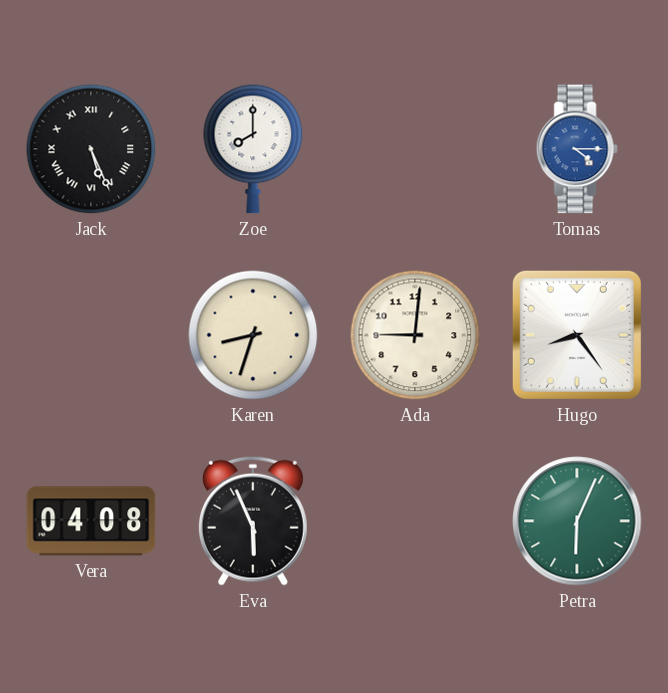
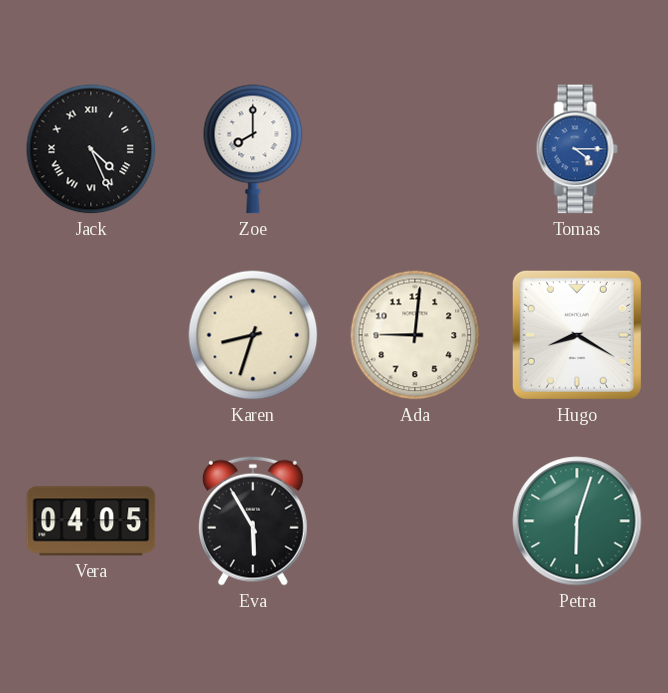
Jack: 5:26 -> 4:26 (91, 149)
Hugo: 8:24 -> 8:20 (577, 335)
Vera: 04:08 -> 04:05 (91, 521)
Eva: 5:56 -> 5:55 (253, 521)
Petra: 6:04 -> 6:03 (577, 521)
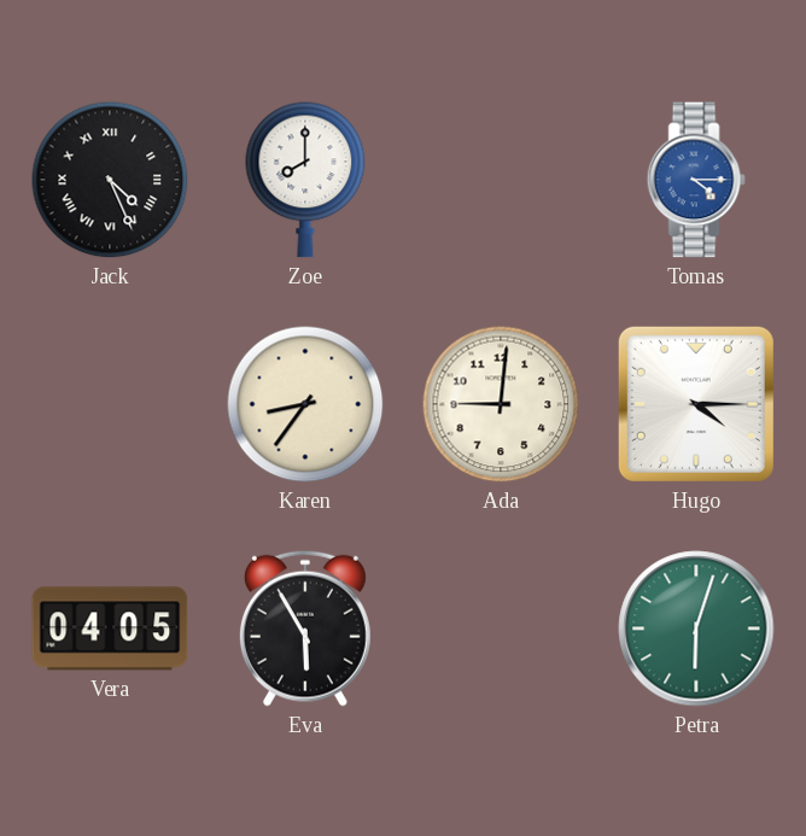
Karen: 8:33 -> 8:36 (305, 404)
Hugo: 8:20 -> 4:15 (696, 404)
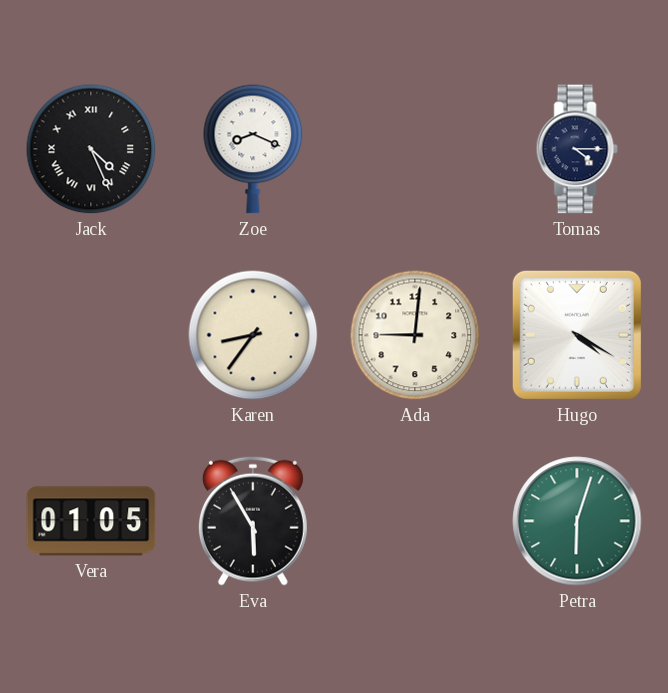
Zoe: 8:00 -> 8:19 (253, 149)
Tomas dial: blue -> navy (577, 149)
Hugo: 4:15 -> 4:20 (577, 335)
Vera: 04:05 -> 01:05 (91, 521)
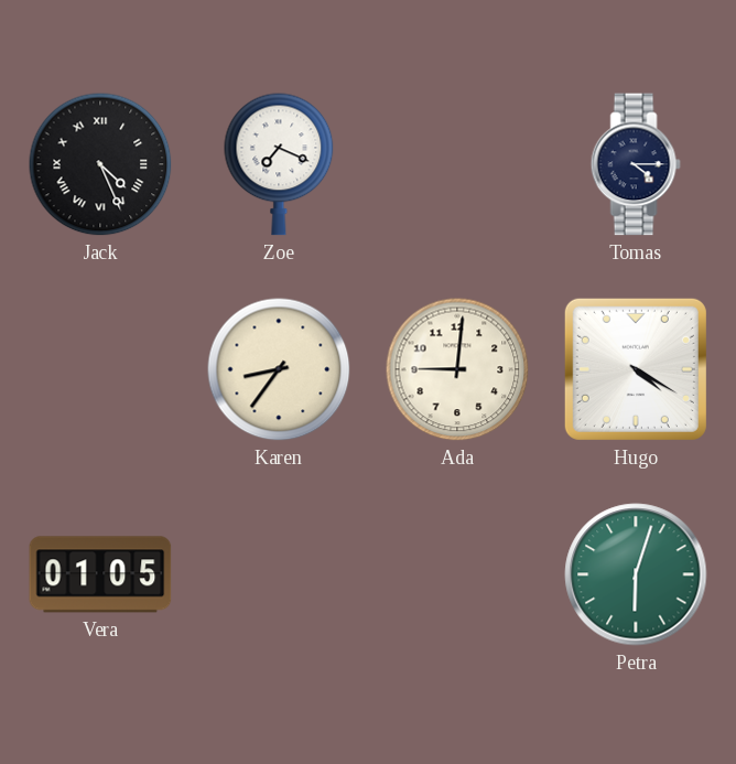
Zoe: 8:19 -> 7:19 (279, 164)
Eva: 5:55 -> none (253, 521)
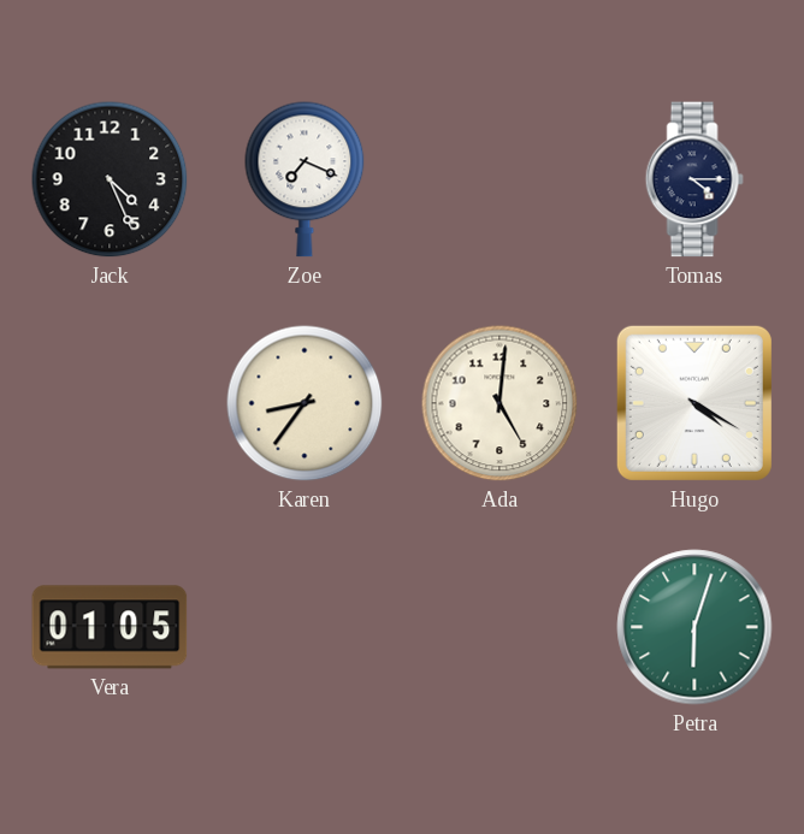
Jack numerals: Roman -> Arabic (110, 179)
Ada: 9:01 -> 5:01 (499, 403)
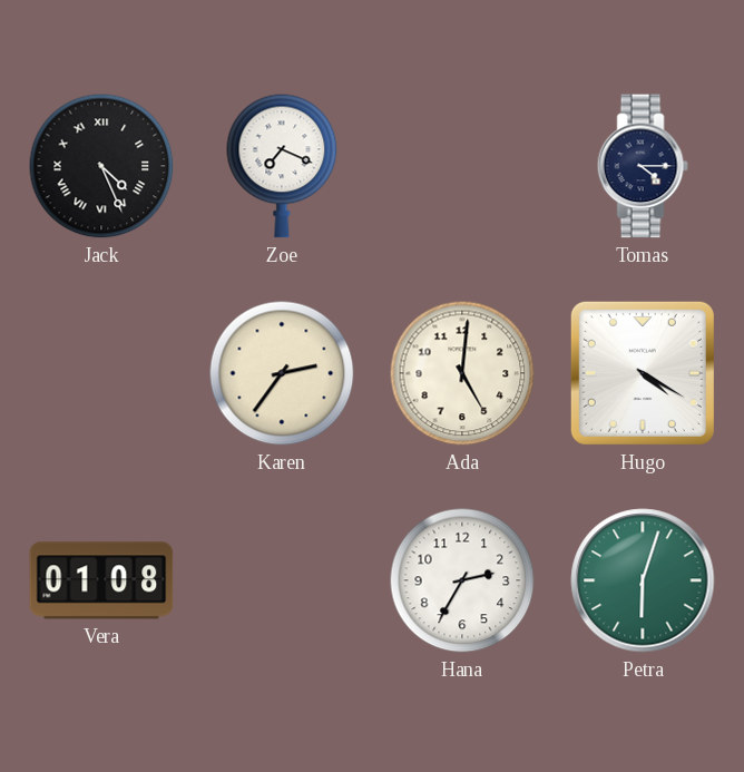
Jack numerals: Arabic -> Roman (101, 166)
Karen: 8:36 -> 2:36 (282, 373)
Vera: 01:05 -> 01:08 (101, 580)
Hana: none -> 2:35 (462, 580)
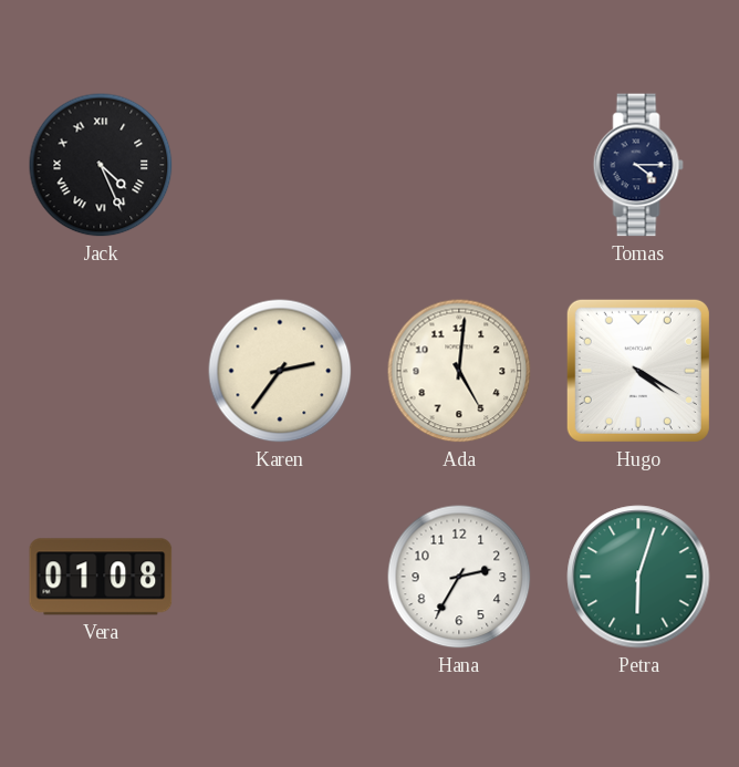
Zoe: 7:19 -> none (282, 166)
